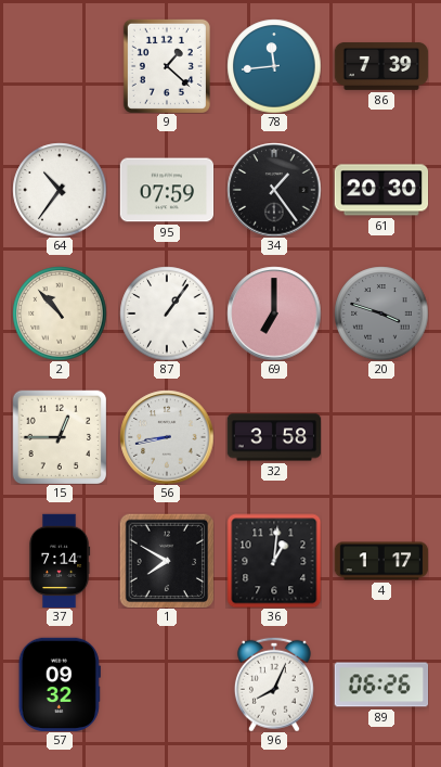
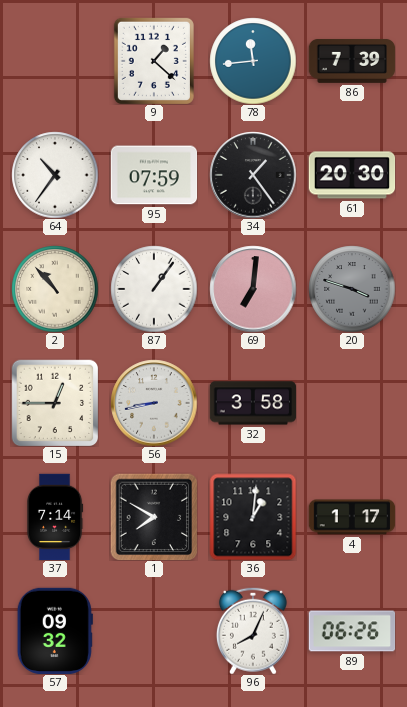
69: 7:00 -> 7:01 (253, 289)
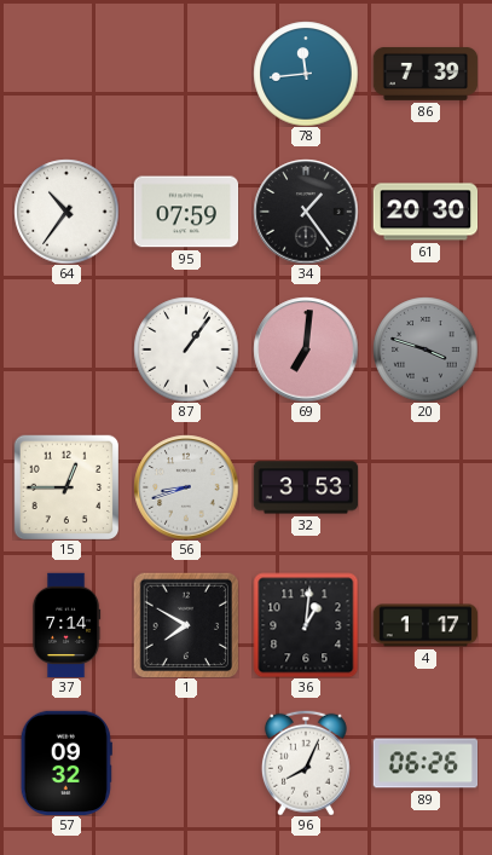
9: 1:22 -> none (154, 61)
2: 10:53 -> none (55, 289)
56: 8:43 -> 8:42 (186, 487)
32: 3:58 -> 3:53 (306, 487)
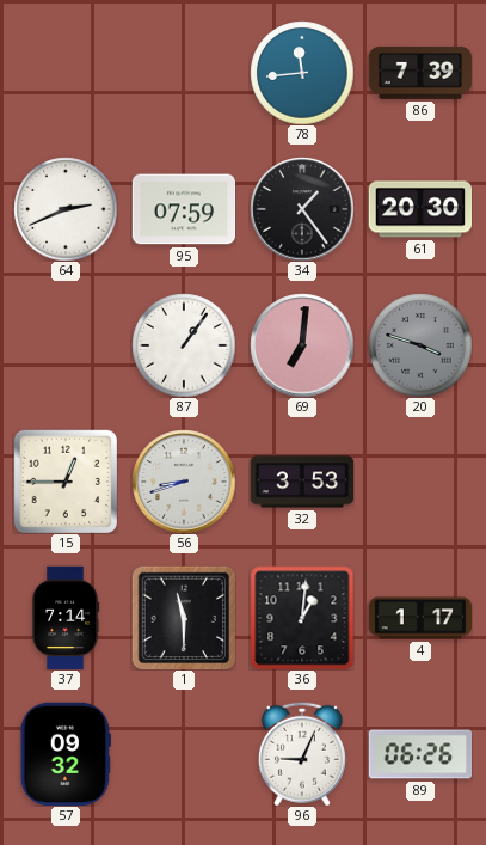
64: 10:36 -> 2:41 (66, 209)
1: 7:50 -> 11:30 (184, 618)
96: 8:04 -> 9:04 (302, 754)
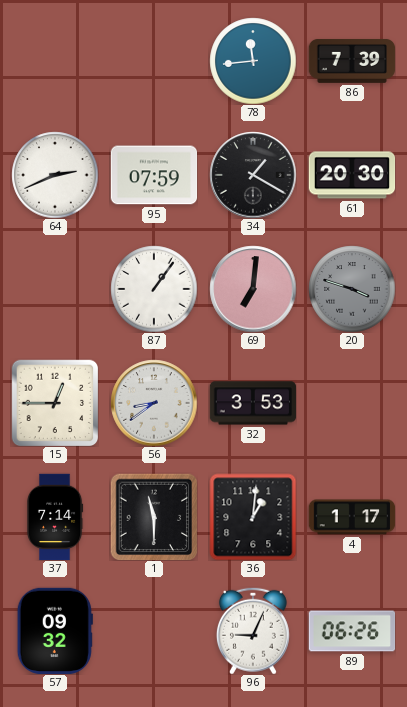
34: 1:24 -> 1:20 (253, 175)
56: 8:42 -> 8:39 (154, 403)
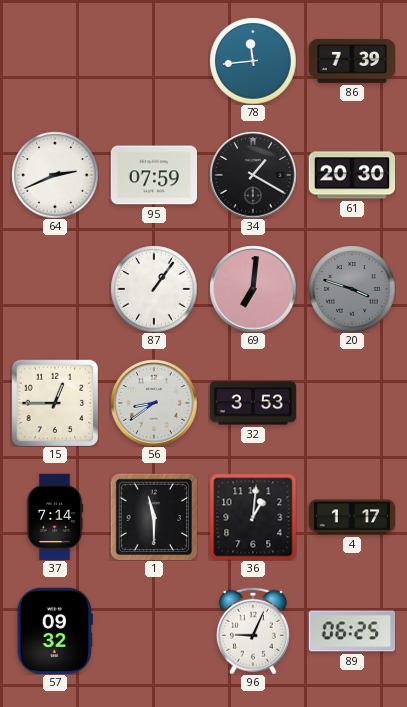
89: 06:26 -> 06:25 (352, 631)
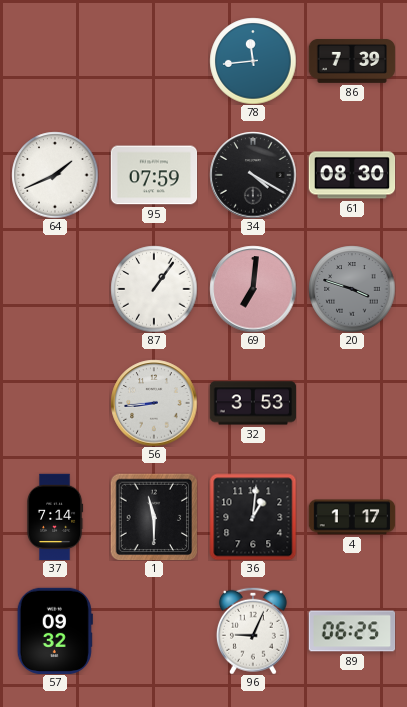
64: 2:41 -> 1:41 (55, 175)
34: 1:20 -> 4:20 (253, 175)
61: 20:30 -> 08:30 (352, 175)
15: 12:45 -> none (55, 403)
56: 8:39 -> 8:44 (154, 403)
